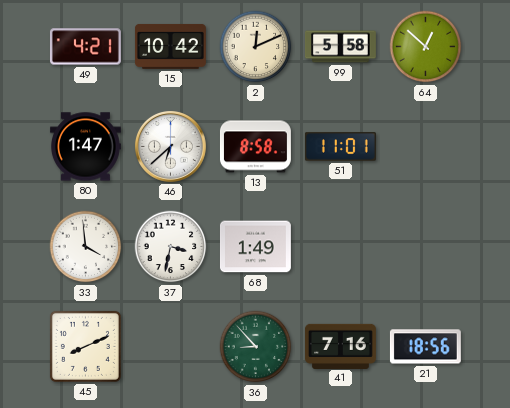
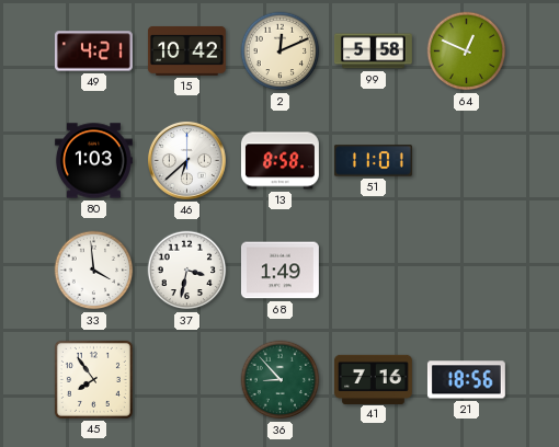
64: 12:52 -> 12:49 (467, 51)
80: 1:47 -> 1:03 (93, 161)
45: 8:11 -> 7:54 (93, 379)
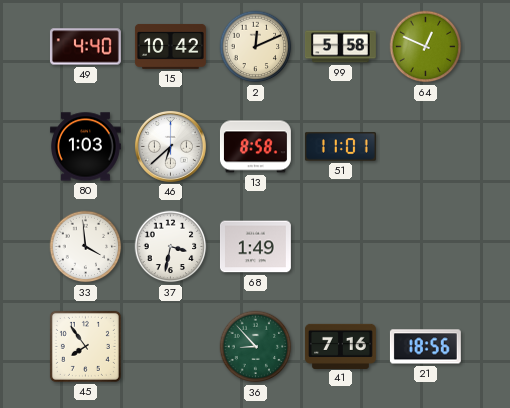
49: 4:21 -> 4:40 (85, 47)
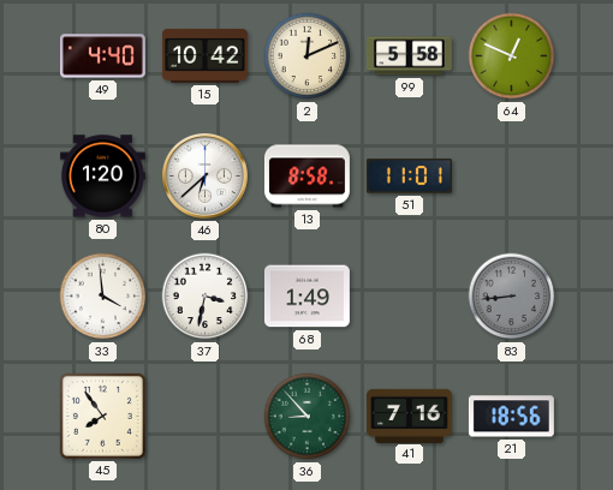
80: 1:03 -> 1:20 (102, 177)
83: none -> 8:44 (512, 297)
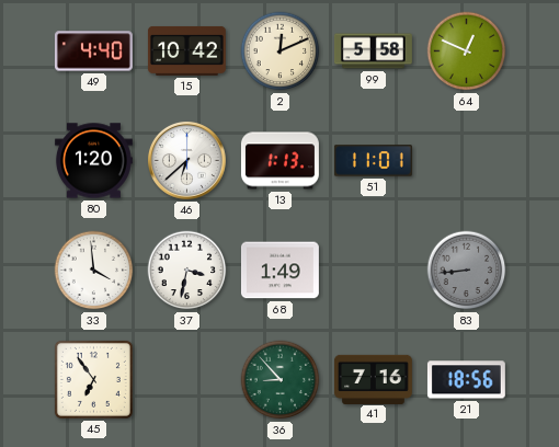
13: 8:58 -> 1:13 (279, 161)
45: 7:54 -> 6:54 (93, 379)
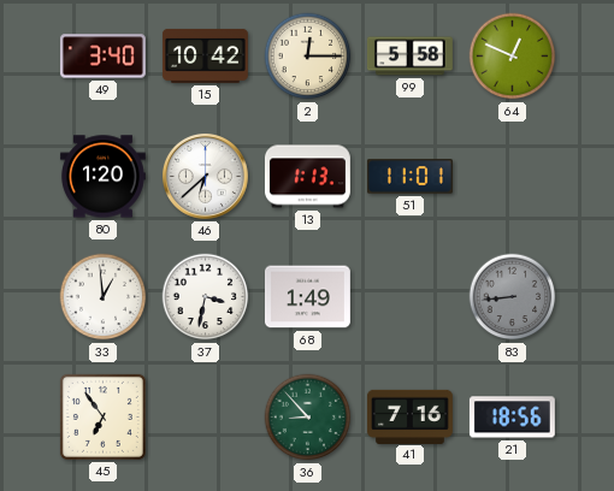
49: 4:40 -> 3:40 (102, 57)
2: 12:11 -> 12:15 (308, 57)
33: 3:59 -> 12:59 (104, 297)
